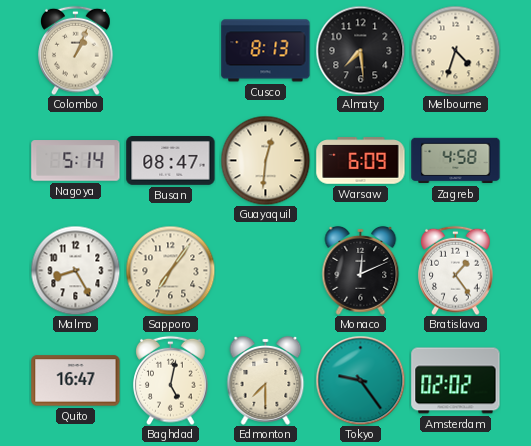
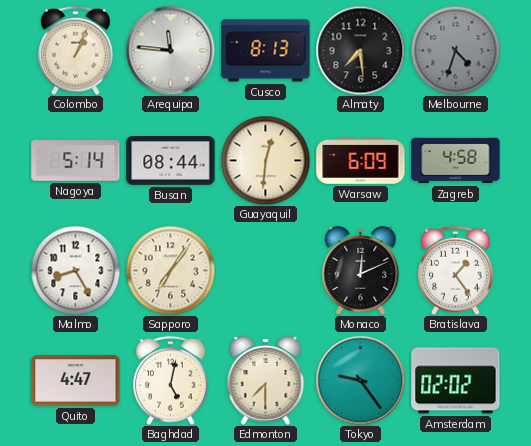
Arequipa: none -> 11:46 (170, 50)
Melbourne dial: cream -> grey (455, 50)
Busan: 08:47 -> 08:44 (171, 161)
Quito: 16:47 -> 4:47 (76, 381)
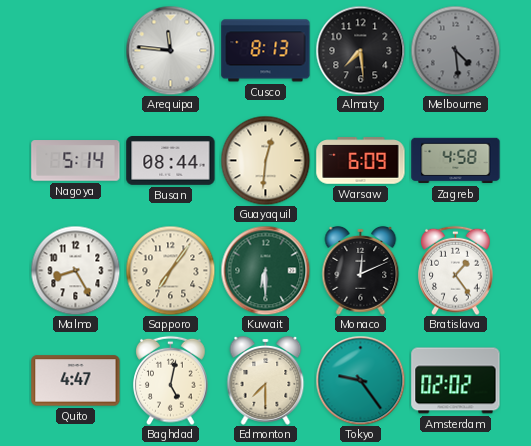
Colombo: 1:04 -> none (76, 50)
Melbourne: 4:33 -> 4:29 (455, 50)
Kuwait: none -> 6:30 (265, 270)
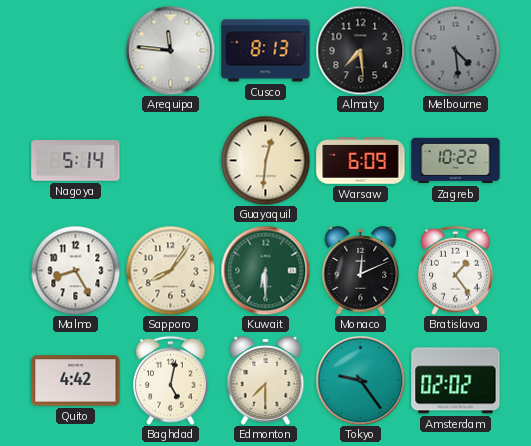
Busan: 08:44 -> none (171, 161)
Zagreb: 4:58 -> 10:22 (456, 161)
Sapporo: 7:06 -> 8:06 (170, 270)
Quito: 4:47 -> 4:42 (76, 381)
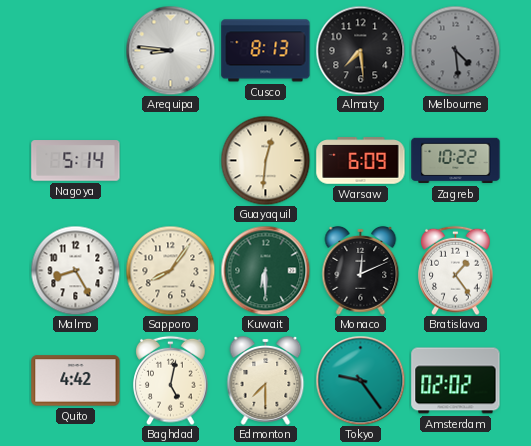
Arequipa: 11:46 -> 8:46 (170, 50)
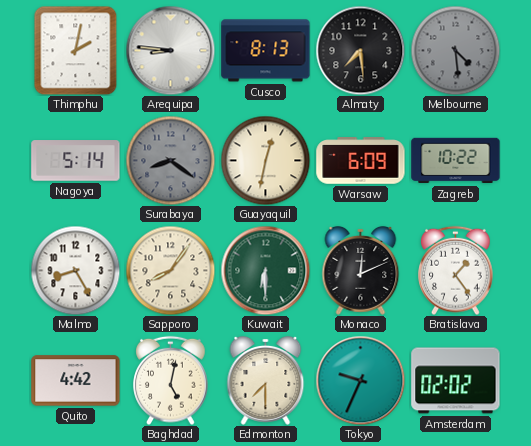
Thimphu: none -> 2:02 (76, 50)
Surabaya: none -> 8:21 (170, 160)
Guayaquil: 12:31 -> 12:32 (265, 160)
Tokyo: 9:24 -> 9:34 (360, 380)
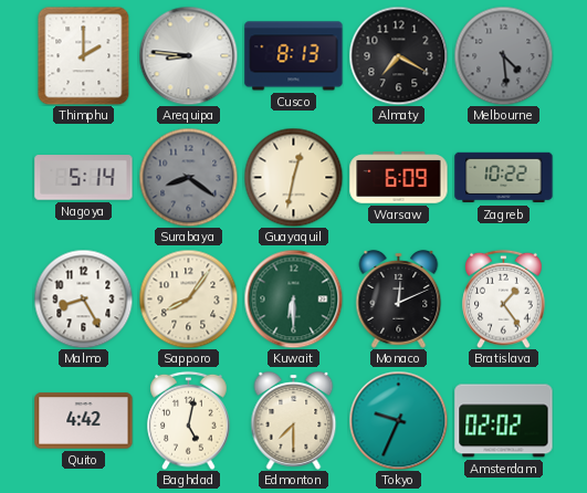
Thimphu: 2:02 -> 2:00 (84, 55)
Almaty: 7:29 -> 7:20 (398, 55)
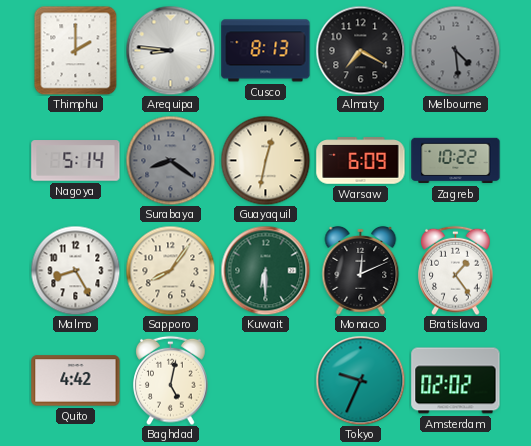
Edmonton: 7:30 -> none (294, 420)
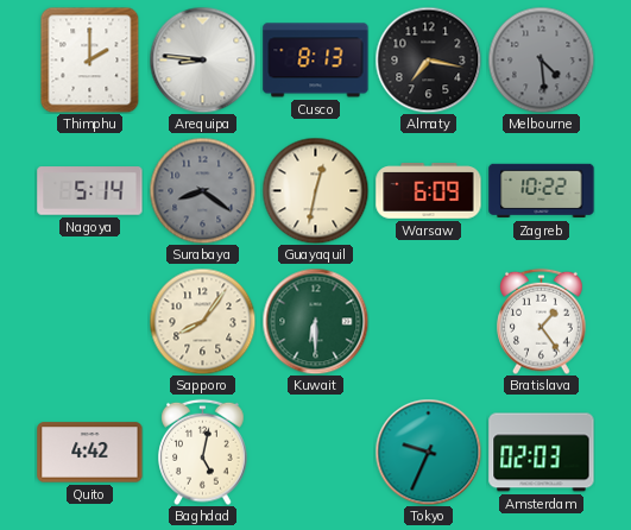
Almaty: 7:20 -> 7:17 (428, 59)
Malmo: 8:25 -> none (75, 270)
Monaco: 12:11 -> none (361, 270)
Amsterdam: 02:02 -> 02:03 (542, 453)
